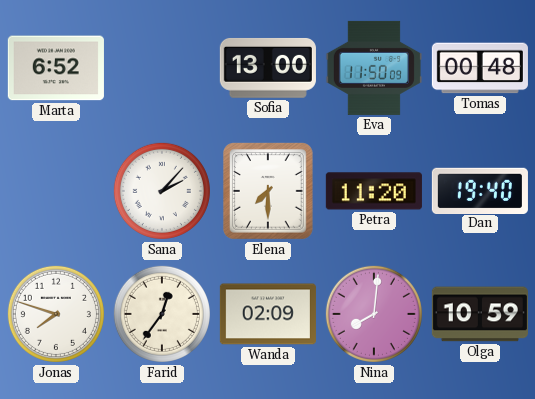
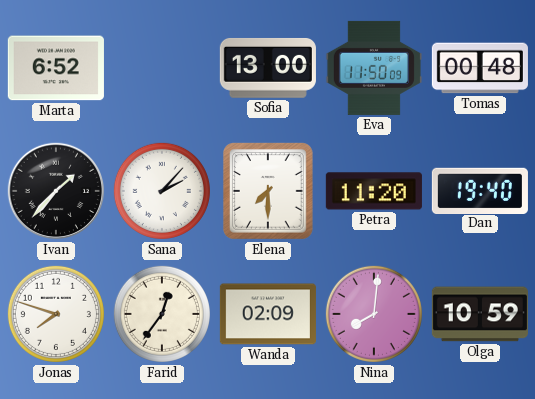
Ivan: none -> 1:37 (56, 191)
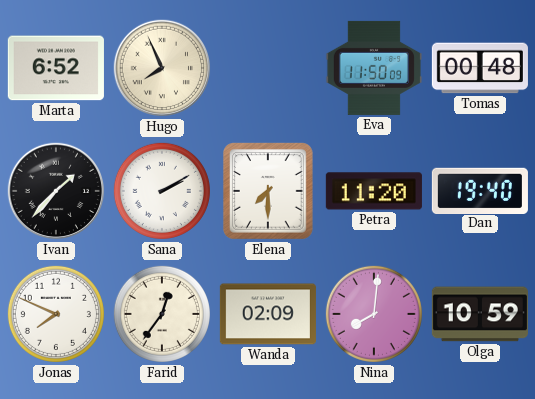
Hugo: none -> 7:56 (162, 68)
Sofia: 13:00 -> none (268, 68)
Sana: 2:07 -> 2:10 (162, 191)
Jonas: 7:48 -> 7:49 (56, 314)
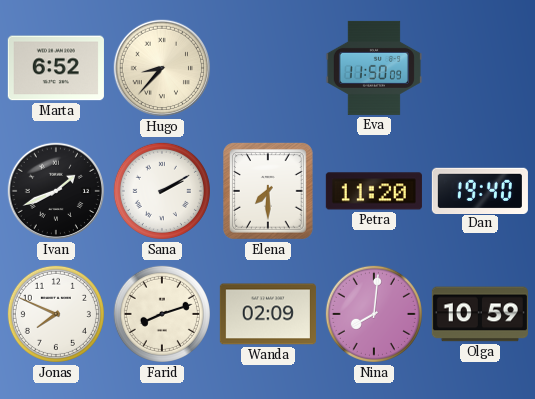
Hugo: 7:56 -> 8:37 (162, 68)
Tomas: 00:48 -> none (480, 68)
Ivan: 1:37 -> 1:41 (56, 191)
Farid: 12:36 -> 8:12 (162, 314)
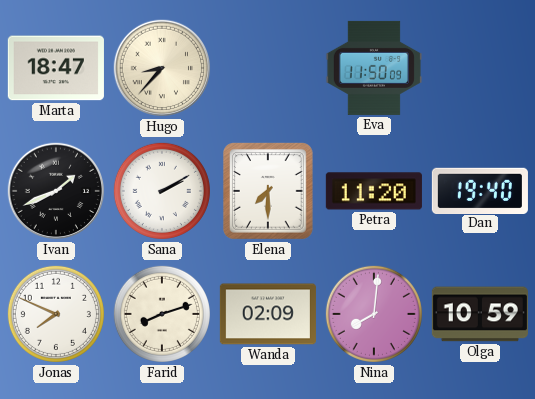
Marta: 6:52 -> 18:47 (56, 68)
